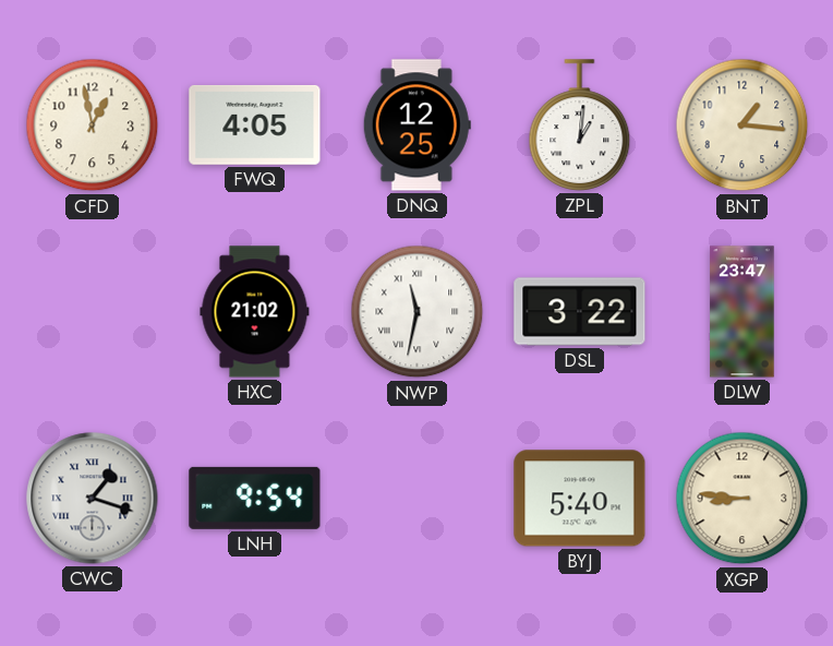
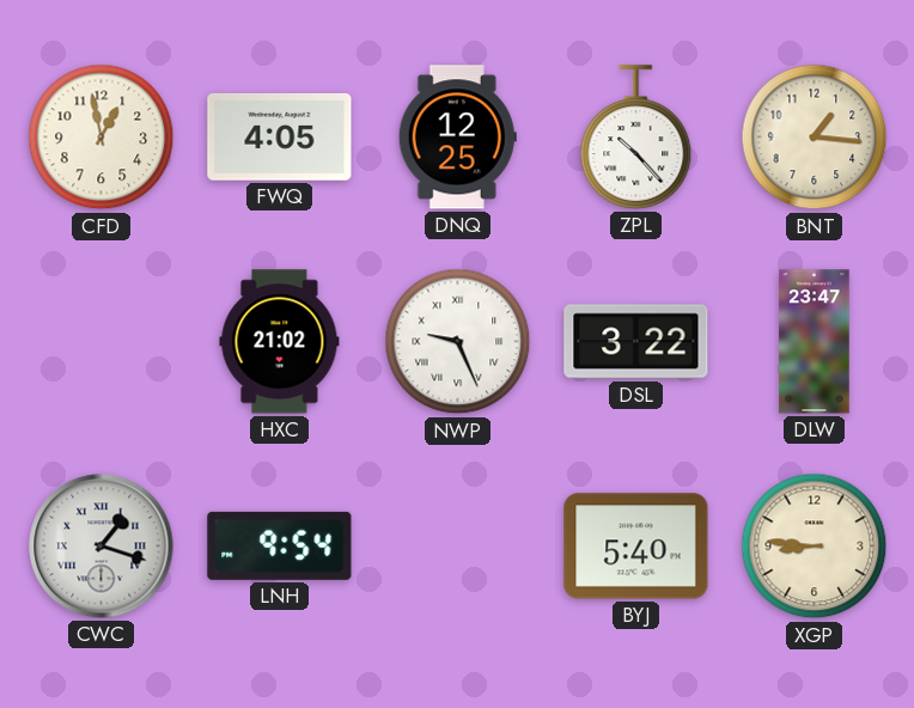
ZPL: 1:01 -> 10:23 (636, 138)
NWP: 11:32 -> 9:26 (458, 342)
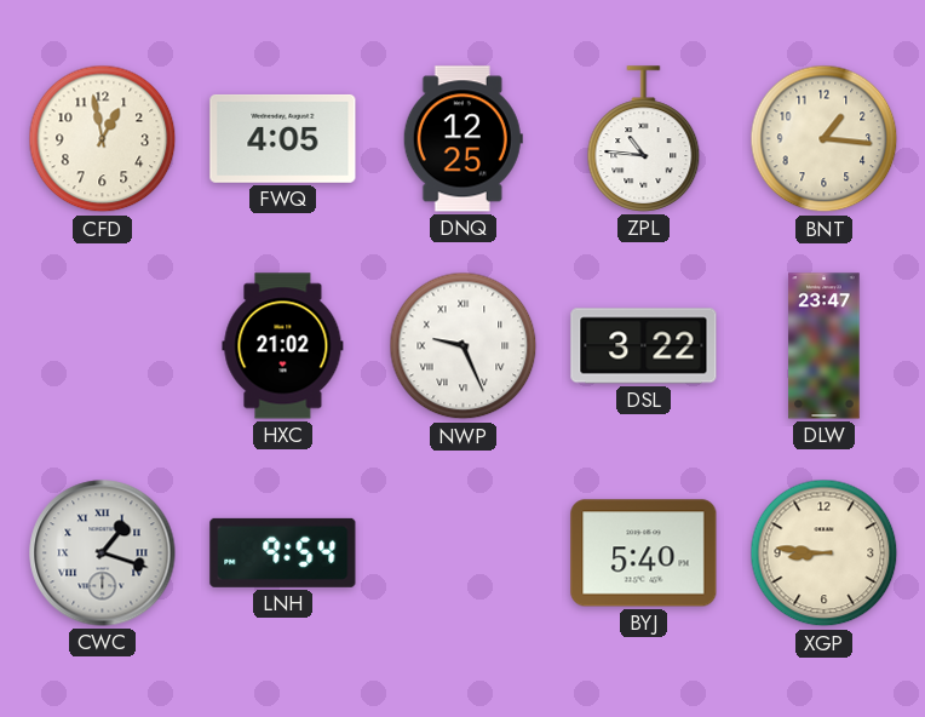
ZPL: 10:23 -> 10:46 (644, 139)
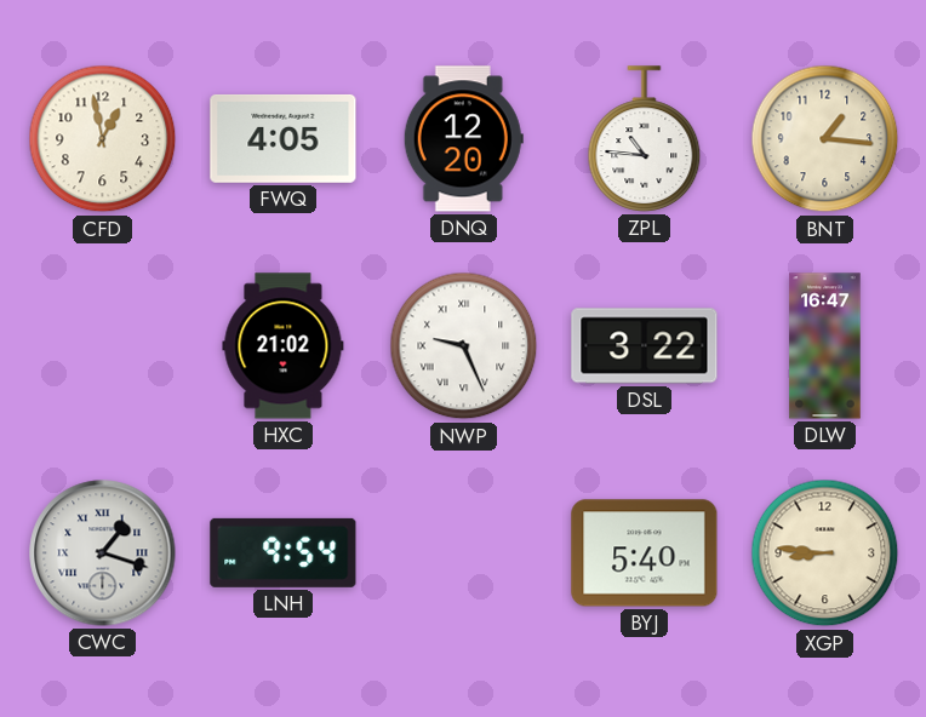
DNQ: 12:25 -> 12:20 (463, 139)
DLW: 23:47 -> 16:47 (825, 346)
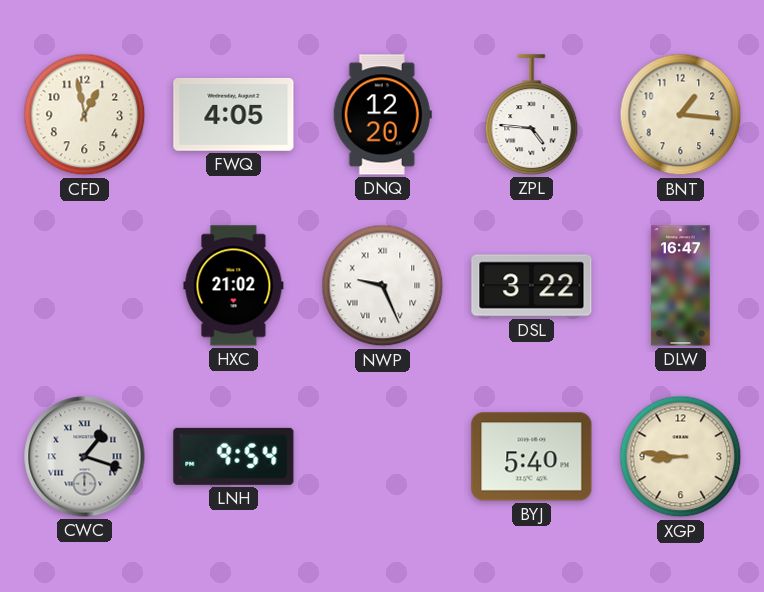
ZPL: 10:46 -> 4:46 (532, 115)
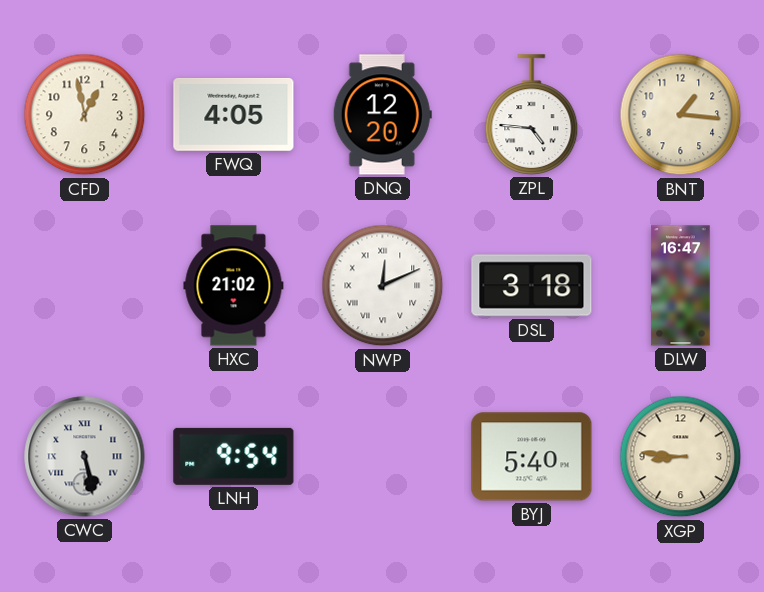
NWP: 9:26 -> 12:11 (383, 286)
DSL: 3:22 -> 3:18 (532, 286)
CWC: 1:18 -> 5:28 (85, 457)
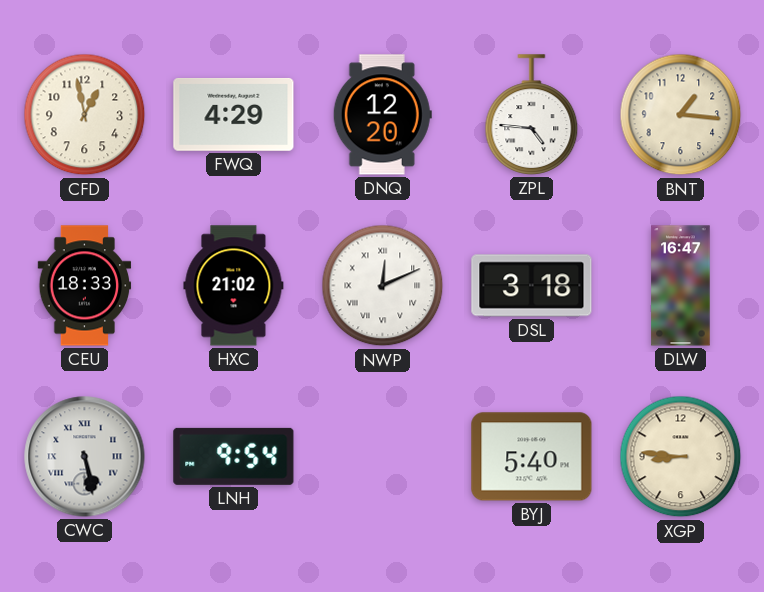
FWQ: 4:05 -> 4:29 (234, 114)
CEU: none -> 18:33 (85, 286)
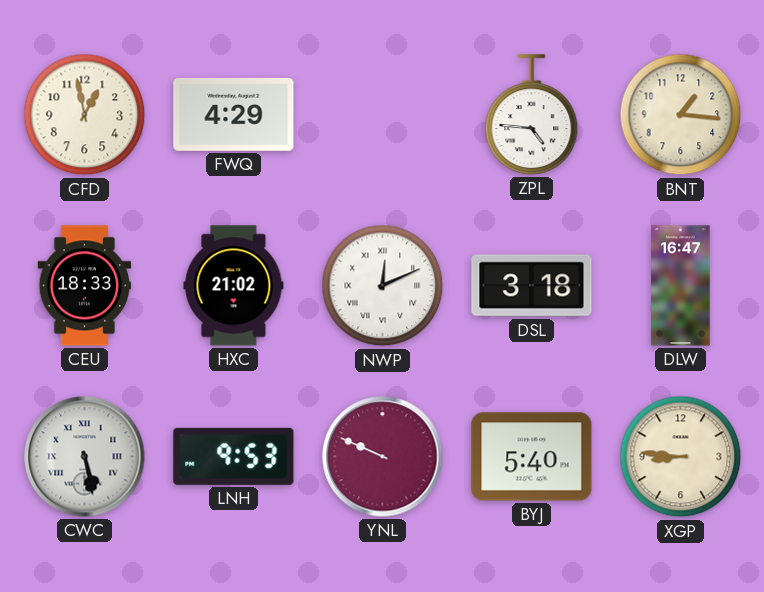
DNQ: 12:20 -> none (382, 115)
LNH: 9:54 -> 9:53 (234, 456)
YNL: none -> 9:49 (383, 457)
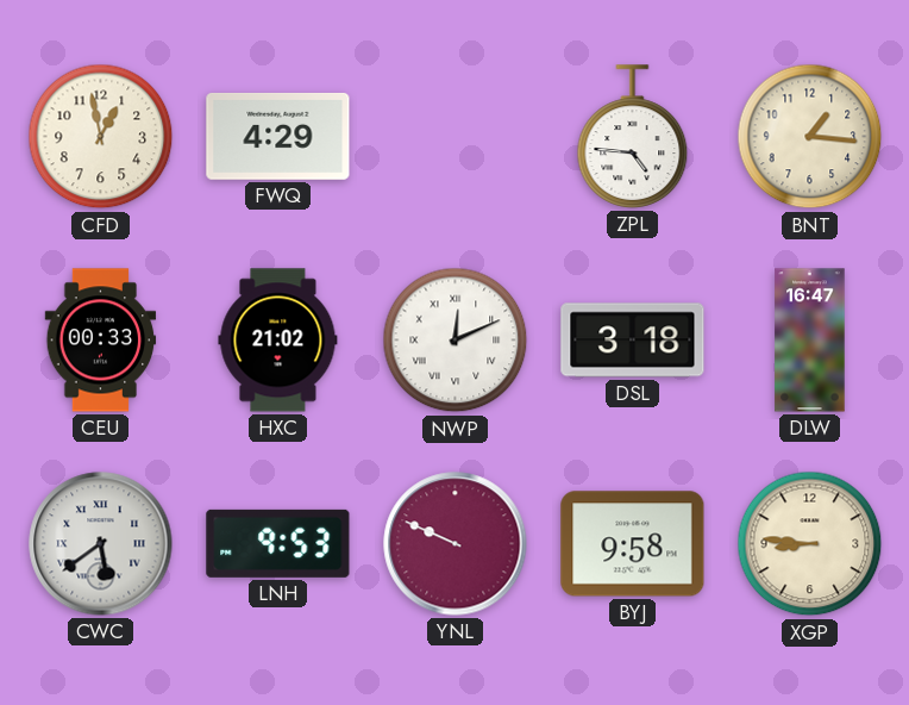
CEU: 18:33 -> 00:33 (101, 341)
CWC: 5:28 -> 5:39 (101, 544)
BYJ: 5:40 -> 9:58 (633, 544)
